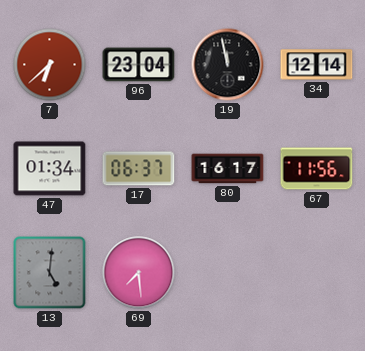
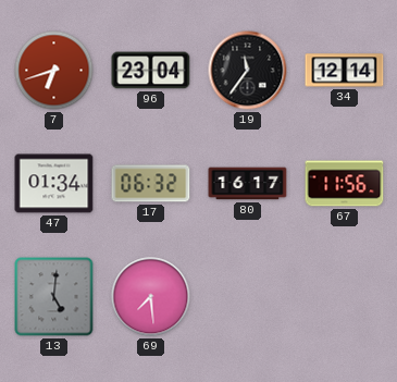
7: 6:38 -> 6:42 (54, 71)
19: 11:58 -> 11:36 (248, 71)
17: 06:37 -> 06:32 (151, 184)
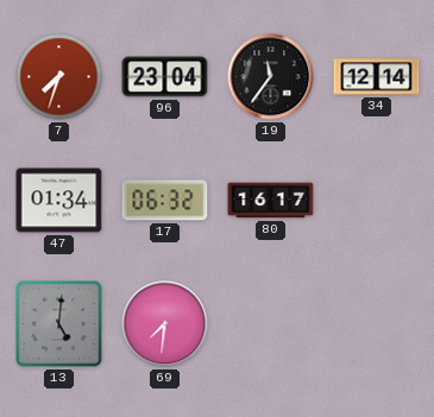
7: 6:42 -> 7:33 (59, 77)
67: 11:56 -> none (345, 184)
69: 7:29 -> 7:31 (165, 324)
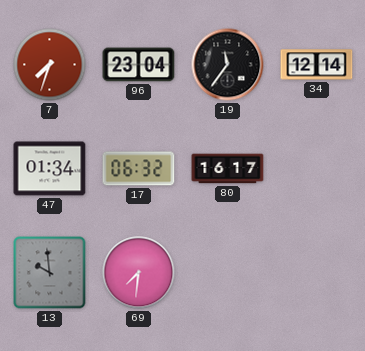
13: 5:01 -> 9:59 (50, 273)
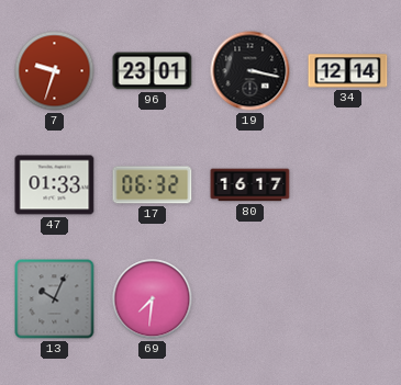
7: 7:33 -> 9:33 (55, 71)
96: 23:04 -> 23:01 (153, 71)
19: 11:36 -> 3:17 (250, 71)
47: 01:34 -> 01:33 (55, 185)
13: 9:59 -> 10:04 (55, 299)
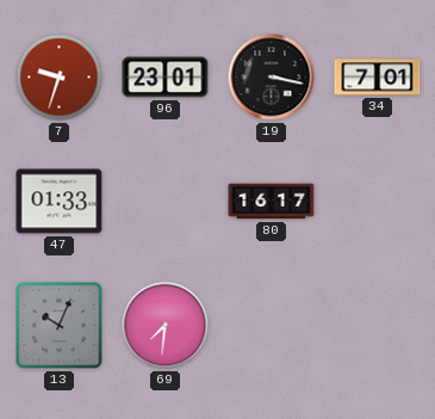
34: 12:14 -> 7:01 (378, 78)
17: 06:32 -> none (153, 185)
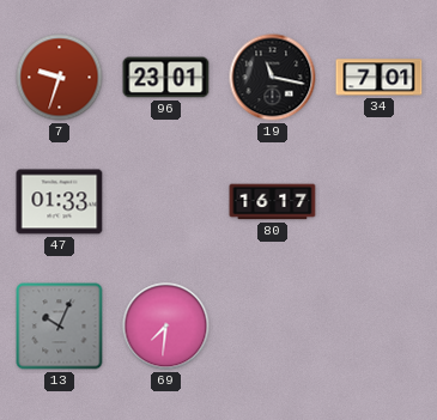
19: 3:17 -> 11:17 (273, 78)
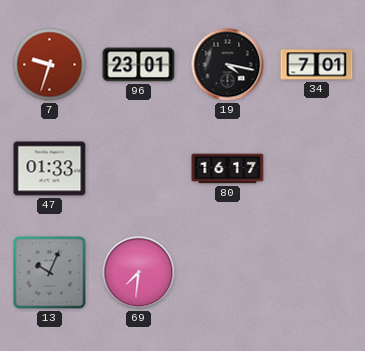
19: 11:17 -> 4:17 (228, 65)
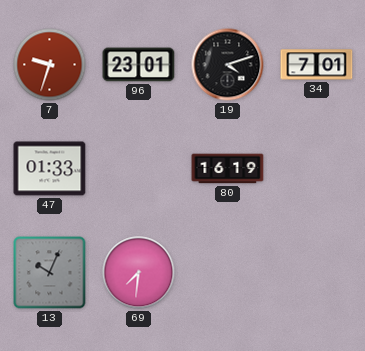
19: 4:17 -> 4:12 (228, 65)
80: 16:17 -> 16:19 (228, 169)
